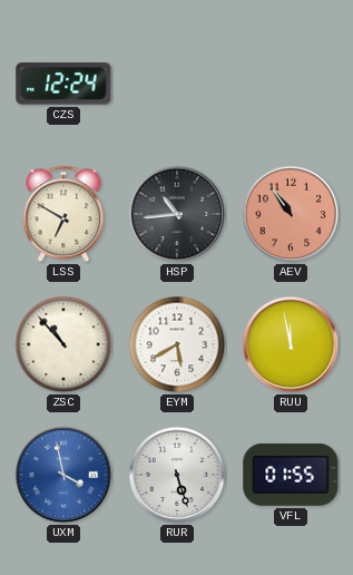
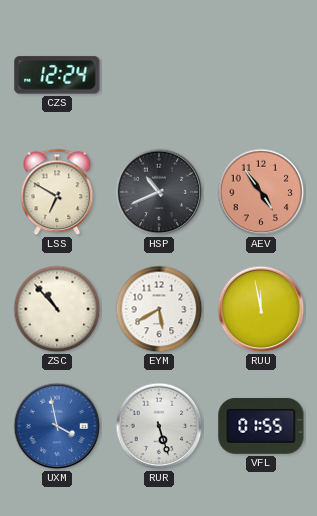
HSP: 10:44 -> 10:41 (159, 192)
AEV: 10:54 -> 4:54 (261, 192)
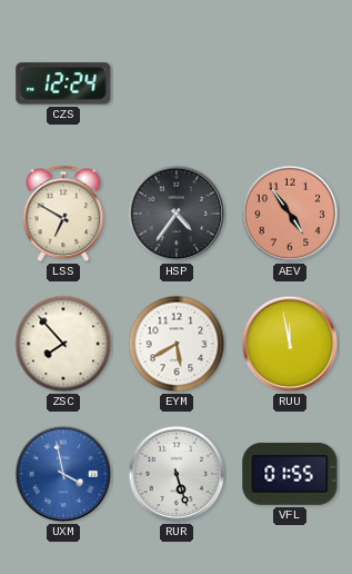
HSP: 10:41 -> 4:36 (177, 214)
ZSC: 10:53 -> 7:53 (63, 344)
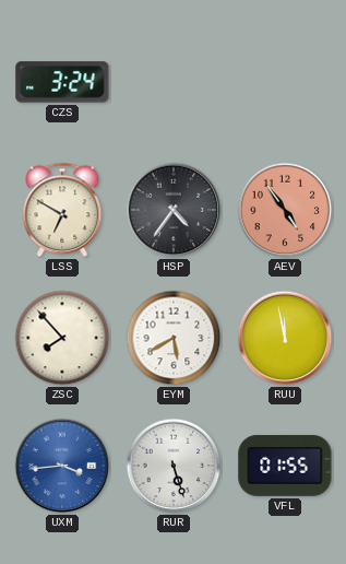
CZS: 12:24 -> 3:24 (62, 82)
UXM: 3:58 -> 3:44 (62, 466)
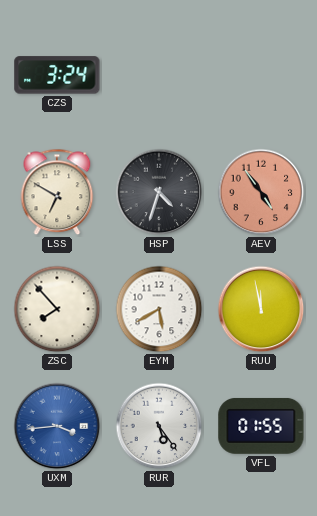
HSP: 4:36 -> 4:33 (159, 192)
RUR: 5:27 -> 5:24 (159, 426)
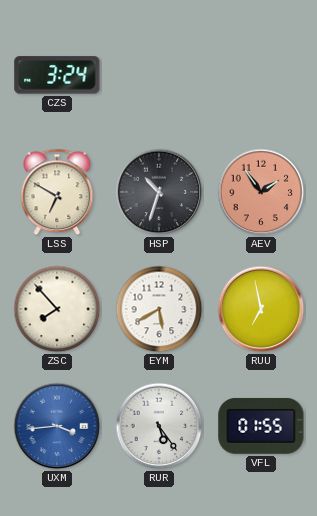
HSP: 4:33 -> 10:33 (159, 192)
AEV: 4:54 -> 1:54 (261, 192)
RUU: 11:58 -> 6:58 (261, 309)
